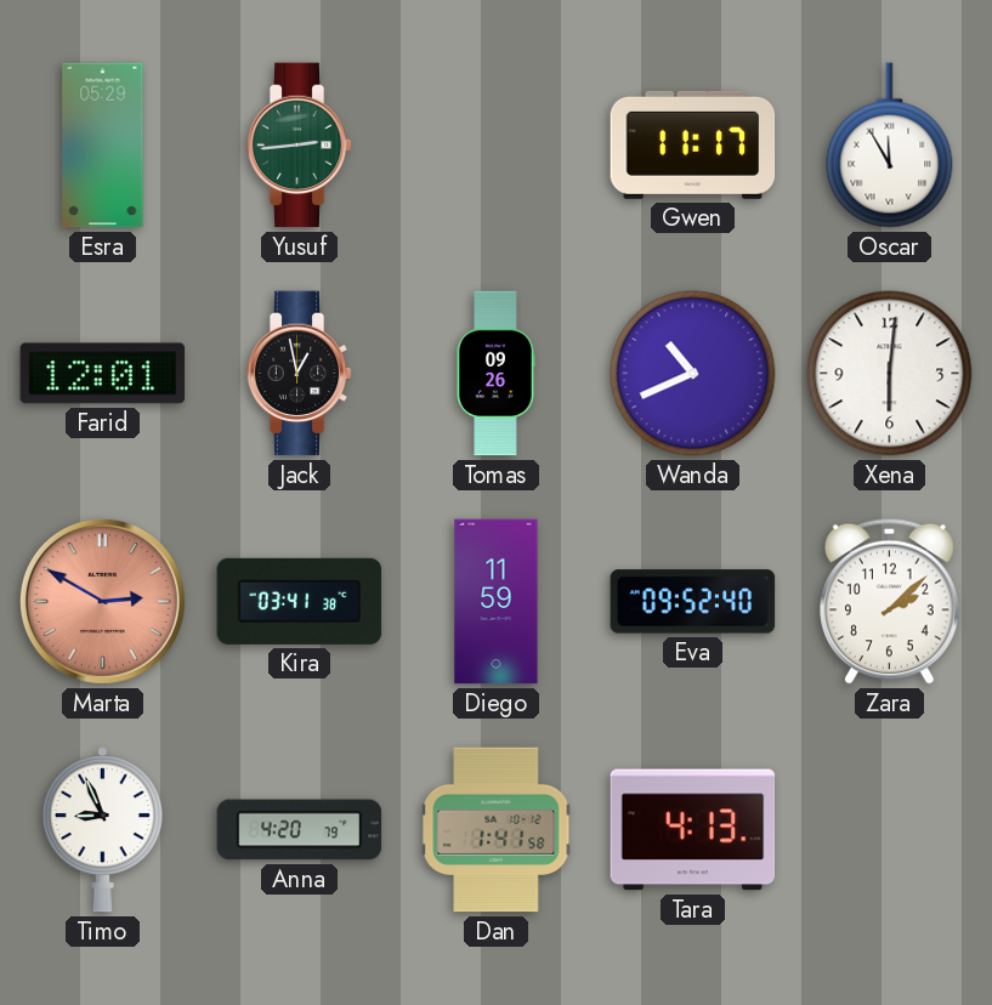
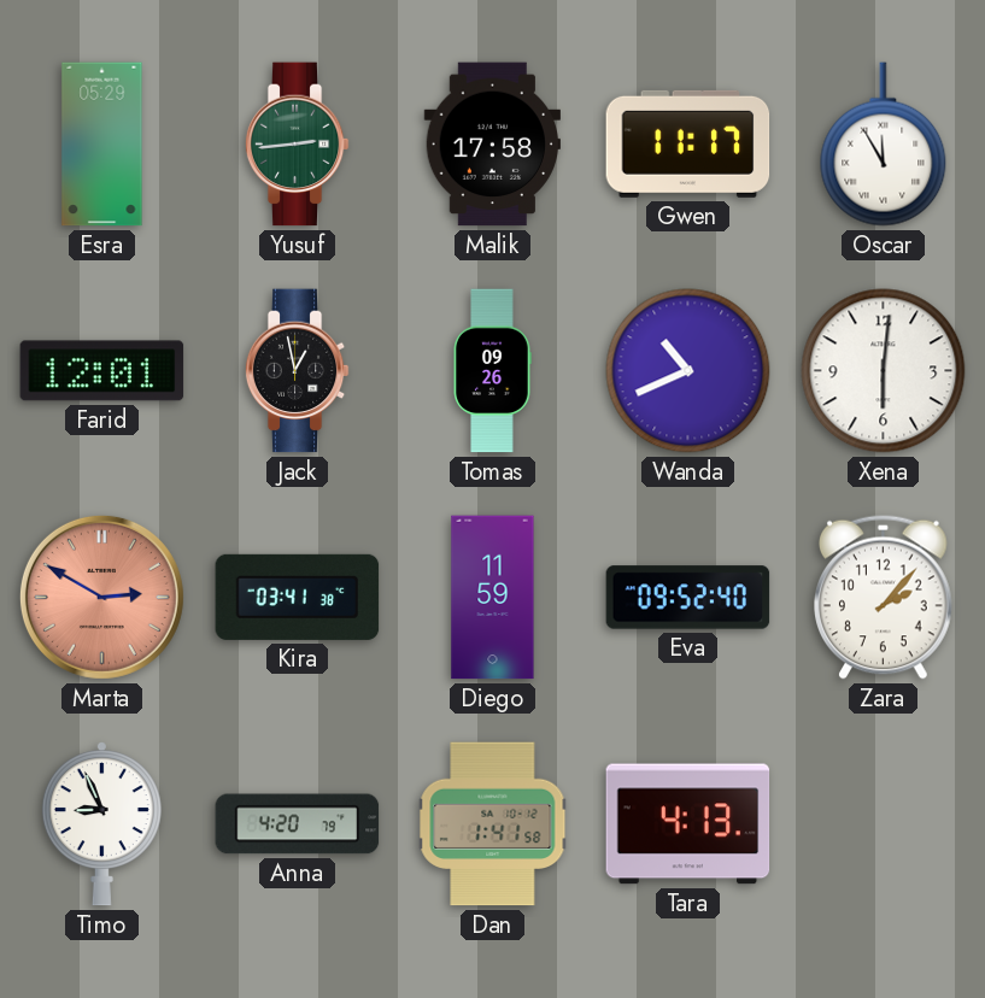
Malik: none -> 17:58 (492, 145)
Zara: 2:08 -> 2:07 (884, 597)
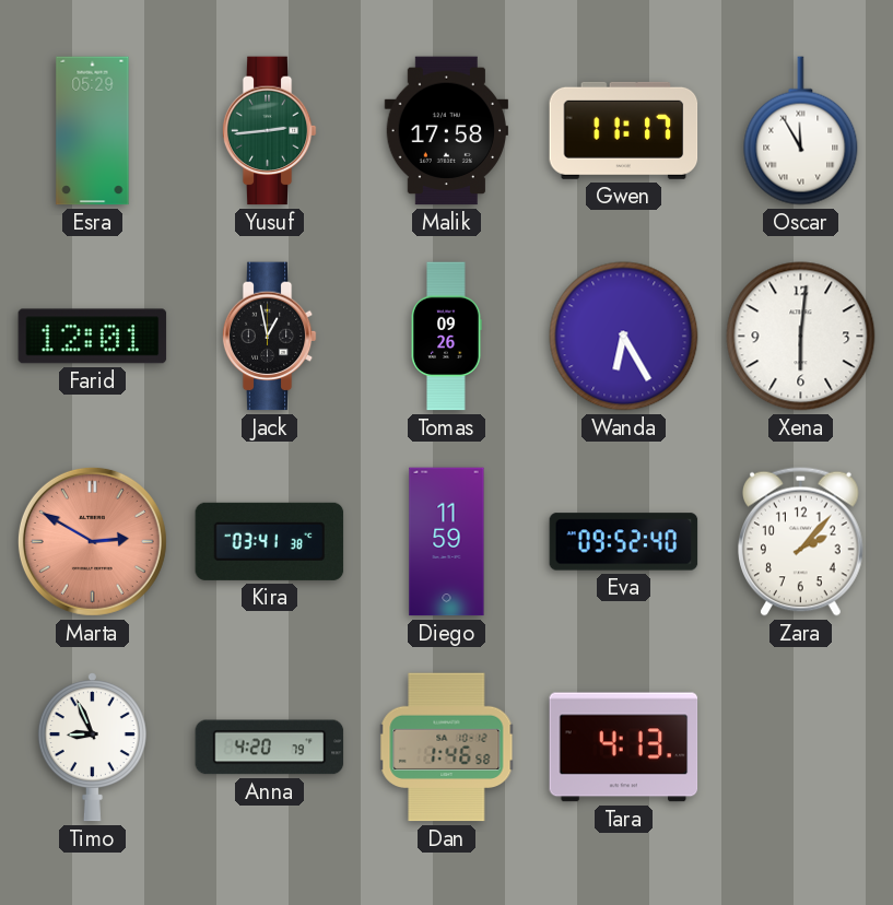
Wanda: 10:41 -> 6:25 (624, 337)
Dan: 1:41 -> 1:46 (447, 748)
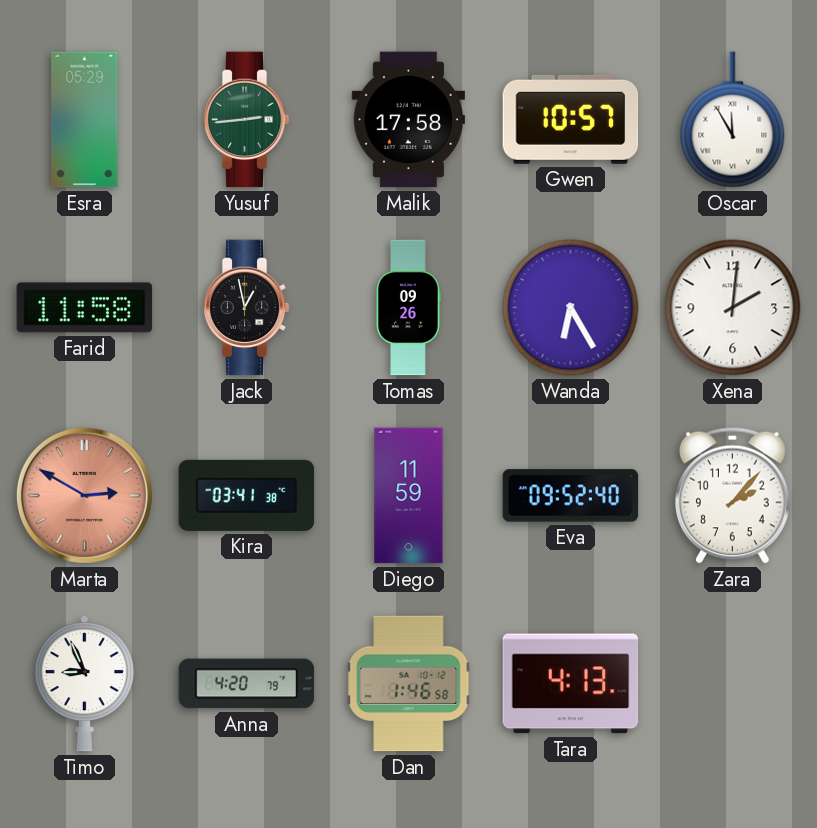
Gwen: 11:17 -> 10:57 (571, 119)
Farid: 12:01 -> 11:58 (85, 308)
Xena: 6:01 -> 2:01 (733, 308)
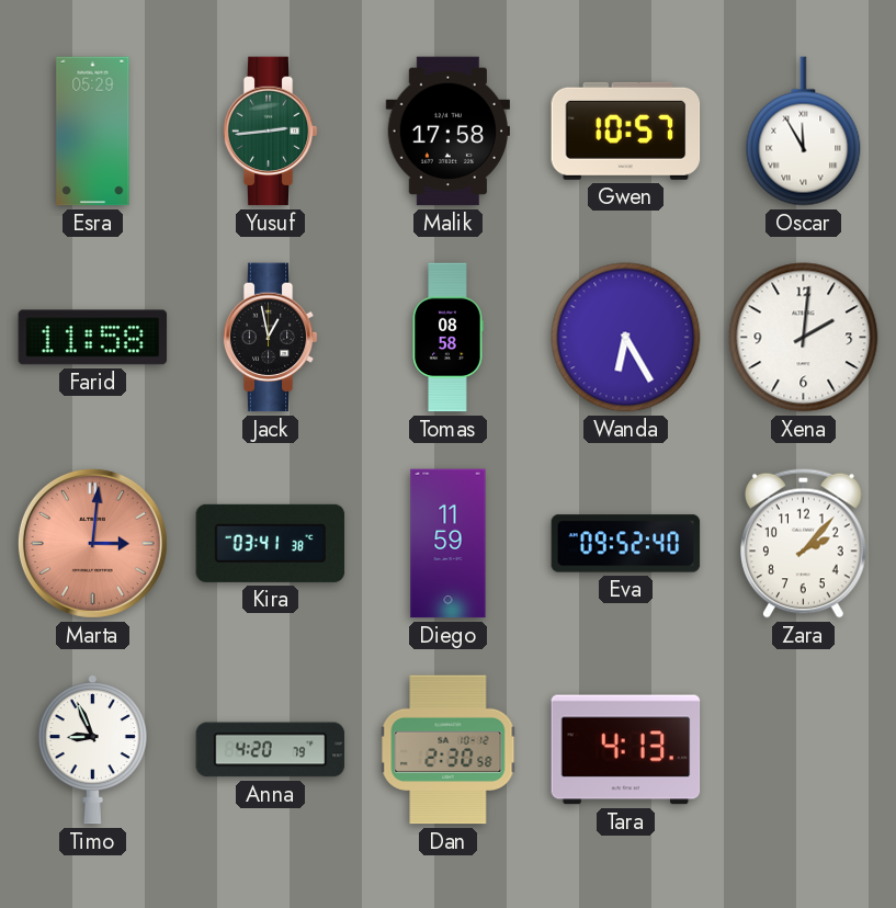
Tomas: 09:26 -> 08:58 (447, 338)
Marta: 2:50 -> 3:01 (92, 543)
Dan: 1:46 -> 2:30 (449, 750)
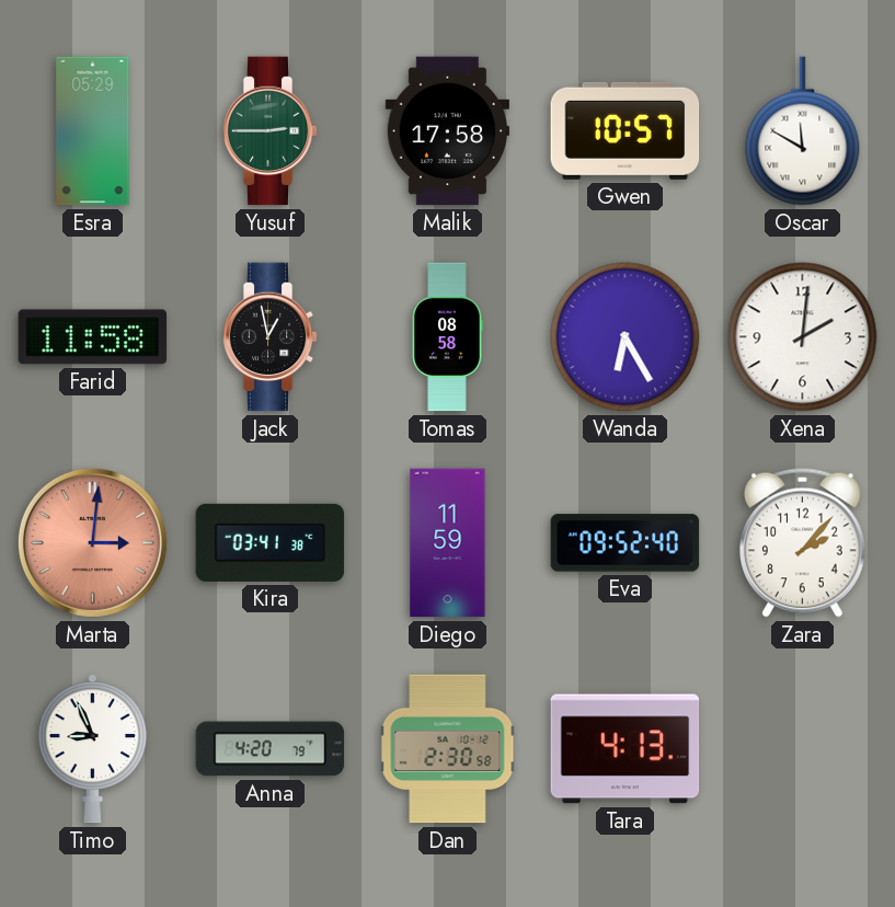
Yusuf: 2:44 -> 2:45 (269, 131)
Oscar: 11:55 -> 11:50 (803, 131)
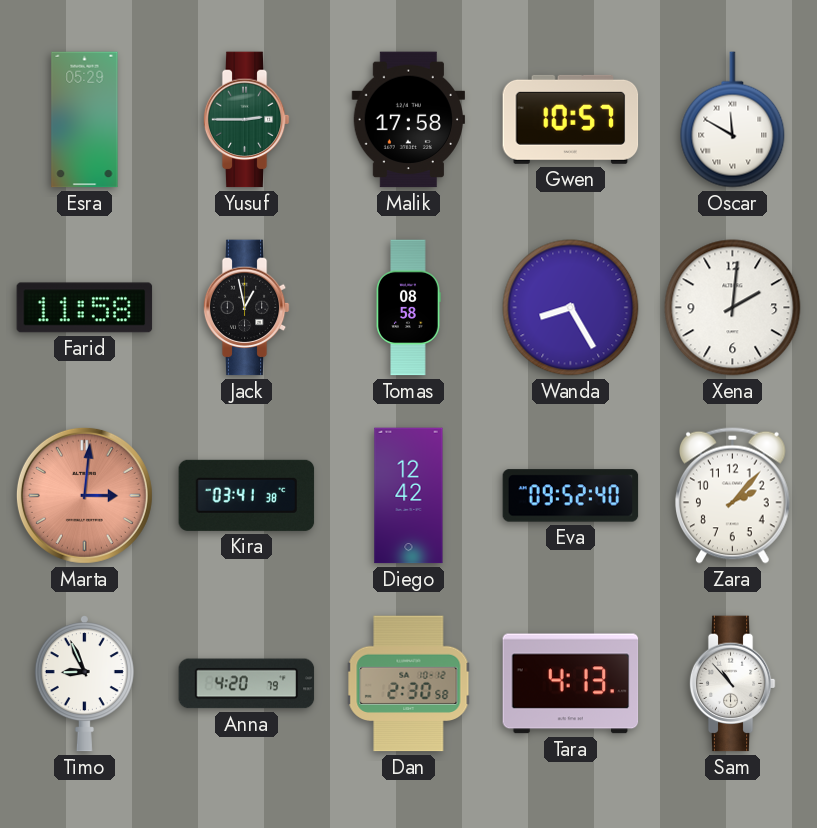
Wanda: 6:25 -> 8:25 (571, 308)
Diego: 11:59 -> 12:42 (409, 496)
Sam: none -> 10:53 (732, 684)
